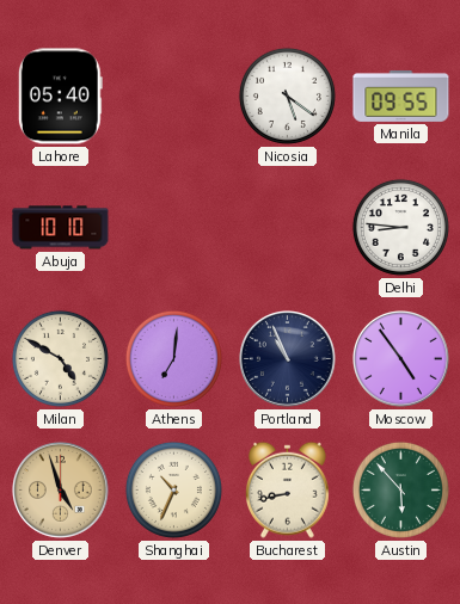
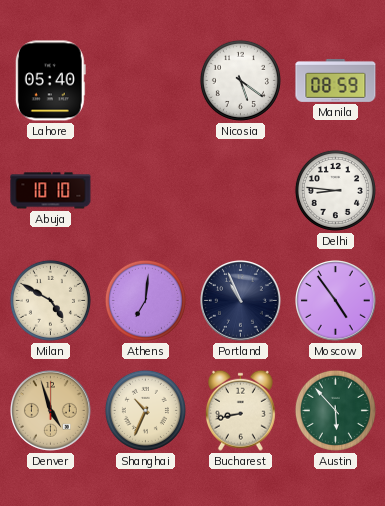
Manila: 09:55 -> 08:59 (336, 80)
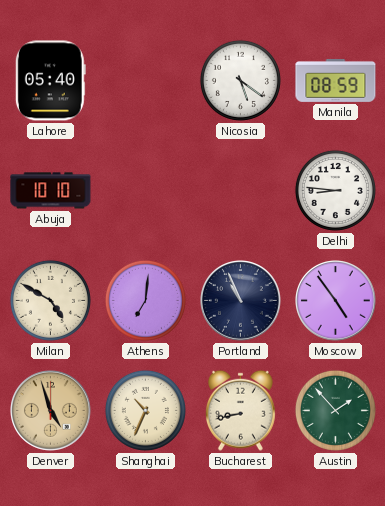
Austin: 5:53 -> 1:53 (335, 410)
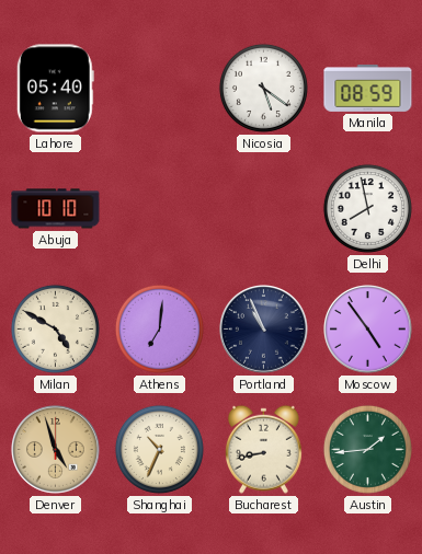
Delhi: 8:46 -> 7:58 (367, 208)
Austin: 1:53 -> 1:44 (367, 449)
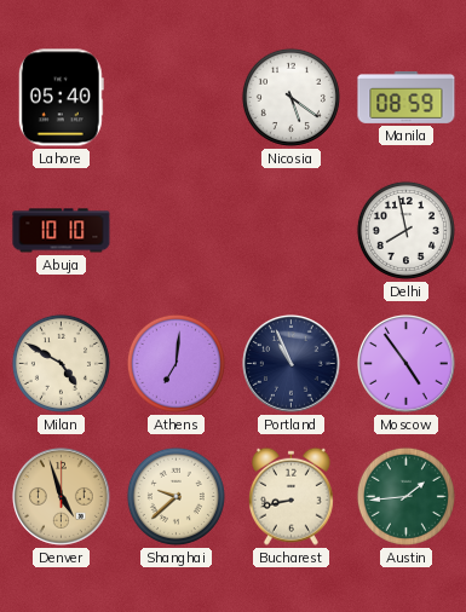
Shanghai: 10:34 -> 9:38 (176, 496)
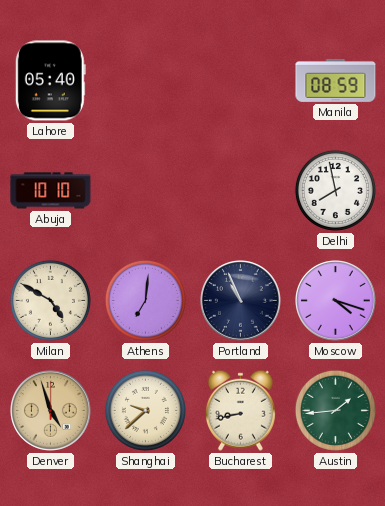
Nicosia: 5:21 -> none (290, 97)
Moscow: 4:54 -> 4:18 (336, 301)
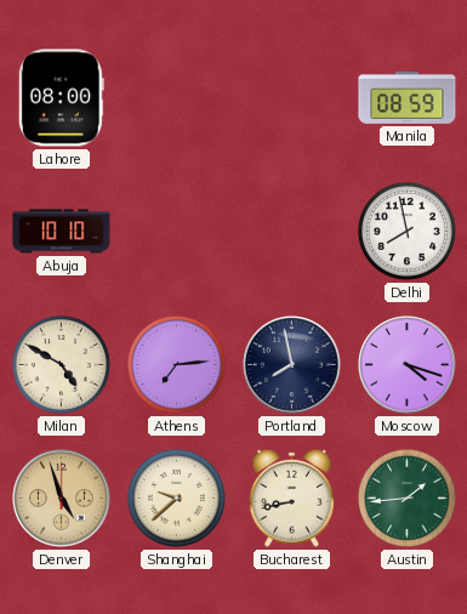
Lahore: 05:40 -> 08:00 (61, 98)
Athens: 7:01 -> 7:14 (176, 364)
Portland: 10:56 -> 7:58 (292, 365)
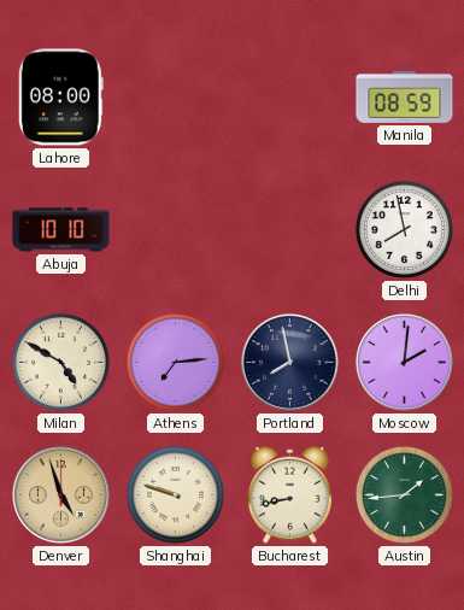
Moscow: 4:18 -> 2:01 (405, 363)
Shanghai: 9:38 -> 9:48 (175, 494)
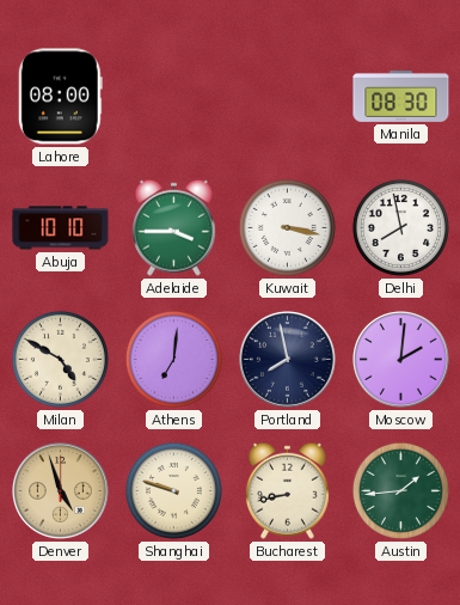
Manila: 08:59 -> 08:30 (401, 96)
Adelaide: none -> 3:45 (173, 227)
Kuwait: none -> 3:17 (287, 227)
Athens: 7:14 -> 7:01 (173, 359)
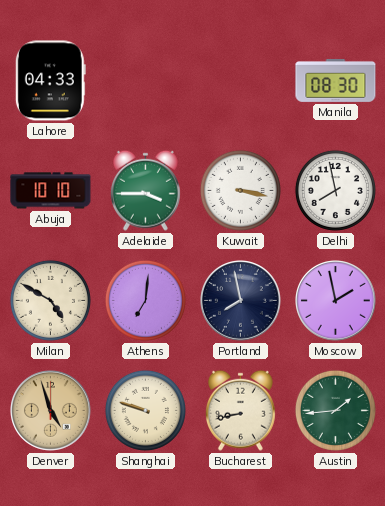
Lahore: 08:00 -> 04:33 (50, 81)
Moscow: 2:01 -> 1:58 (336, 301)
